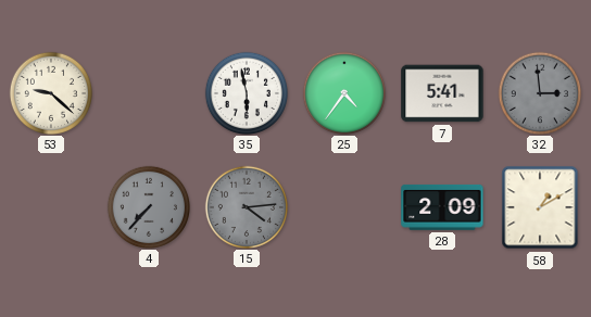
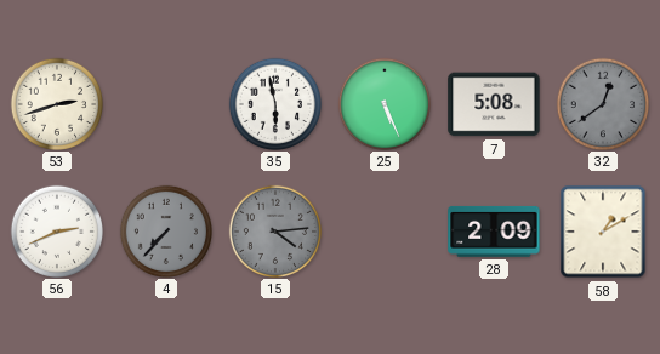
53: 9:22 -> 2:42 (56, 103)
25: 4:36 -> 5:26 (383, 103)
7: 5:41 -> 5:08 (494, 104)
32: 2:59 -> 12:39 (602, 103)
56: none -> 2:41 (56, 230)
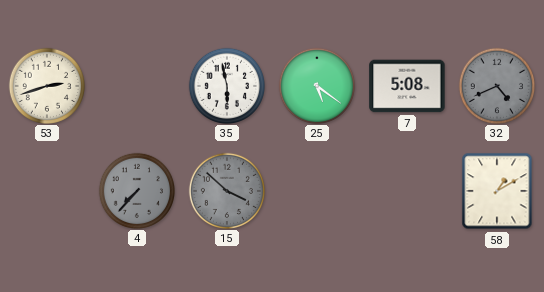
25: 5:26 -> 5:21 (316, 85)
32: 12:39 -> 4:41 (496, 85)
56: 2:41 -> none (56, 230)
15: 4:14 -> 3:52 (226, 190)
28: 2:09 -> none (494, 232)
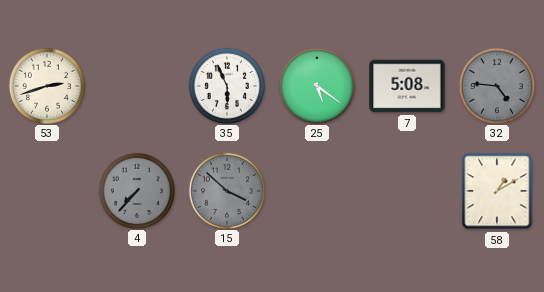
35: 5:58 -> 5:56 (226, 85)
32: 4:41 -> 4:46 (496, 85)
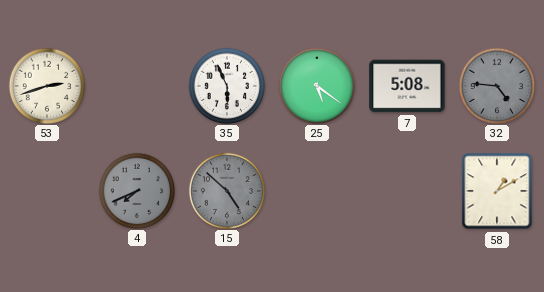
4: 7:37 -> 7:41 (136, 190)
15: 3:52 -> 4:52 (226, 190)
